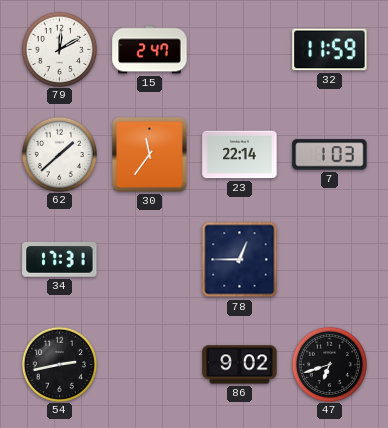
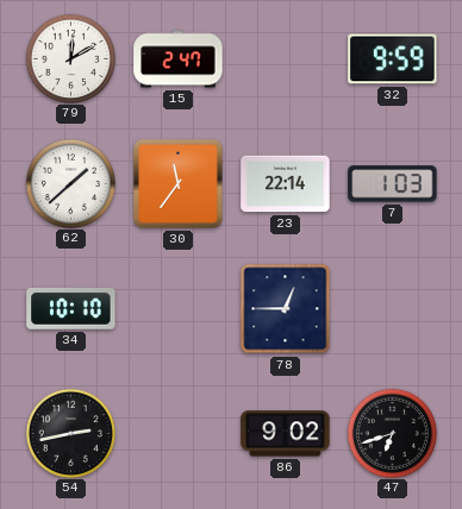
32: 11:59 -> 9:59 (393, 59)
34: 17:31 -> 10:10 (71, 309)
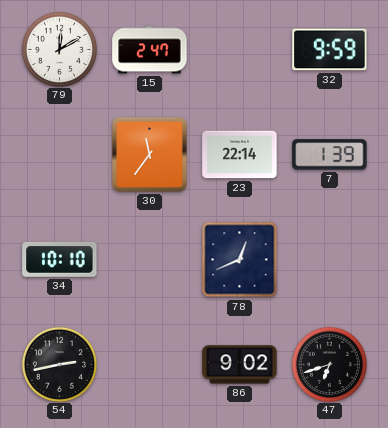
62: 1:38 -> none (70, 183)
7: 1:03 -> 1:39 (330, 155)
78: 12:45 -> 12:41 (240, 260)
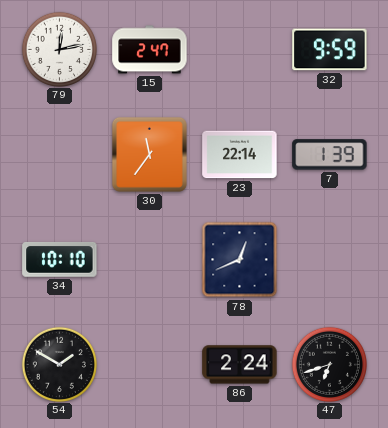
79: 12:10 -> 12:13 (59, 49)
54: 2:43 -> 1:50 (59, 364)
86: 9:02 -> 2:24 (240, 365)
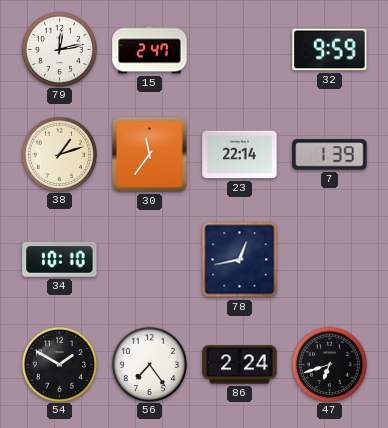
38: none -> 1:12 (59, 154)
78: 12:41 -> 12:43 (240, 260)
56: none -> 7:24 (149, 364)
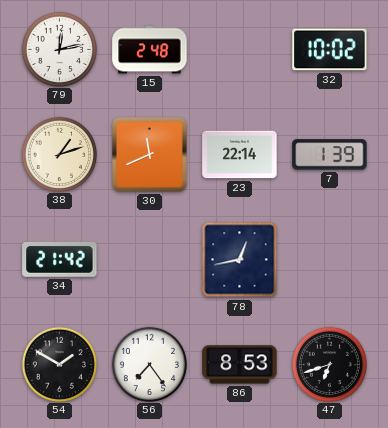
15: 2:47 -> 2:48 (150, 50)
32: 9:59 -> 10:02 (330, 50)
30: 11:36 -> 11:41 (149, 154)
34: 10:10 -> 21:42 (60, 260)
86: 2:24 -> 8:53 (240, 365)
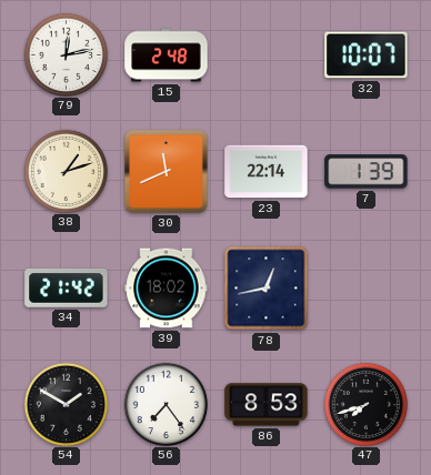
32: 10:02 -> 10:07 (367, 55)
39: none -> 18:02 (167, 289)
47: 6:42 -> 7:42 (365, 404)
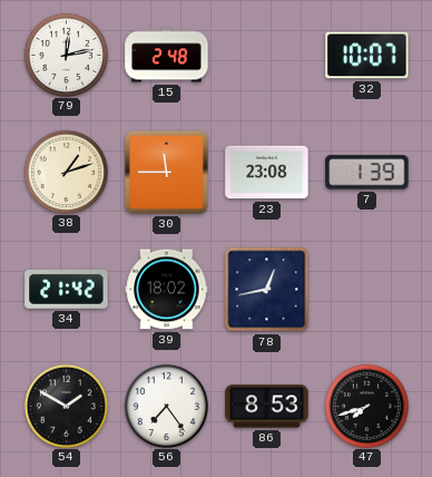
30: 11:41 -> 11:45 (166, 172)
23: 22:14 -> 23:08 (267, 173)
